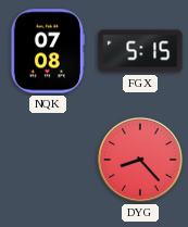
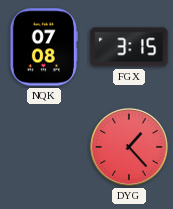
FGX: 5:15 -> 3:15 (129, 47)
DYG: 8:23 -> 1:23 (129, 147)
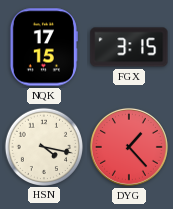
NQK: 07:08 -> 17:15 (43, 47)
HSN: none -> 4:17 (43, 146)
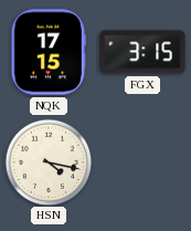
DYG: 1:23 -> none (129, 147)
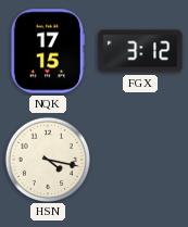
FGX: 3:15 -> 3:12 (140, 51)
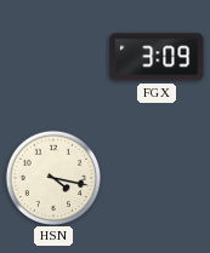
NQK: 17:15 -> none (47, 51)
FGX: 3:12 -> 3:09 (157, 57)
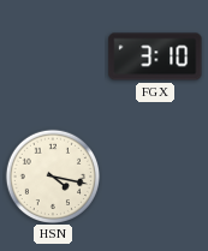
FGX: 3:09 -> 3:10 (155, 56)
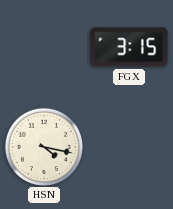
FGX: 3:10 -> 3:15 (129, 47)
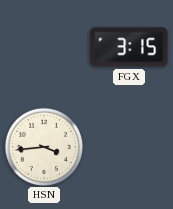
HSN: 4:17 -> 3:44 (43, 146)
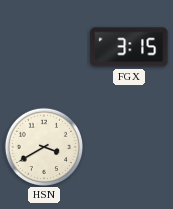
HSN: 3:44 -> 3:40 (43, 146)
